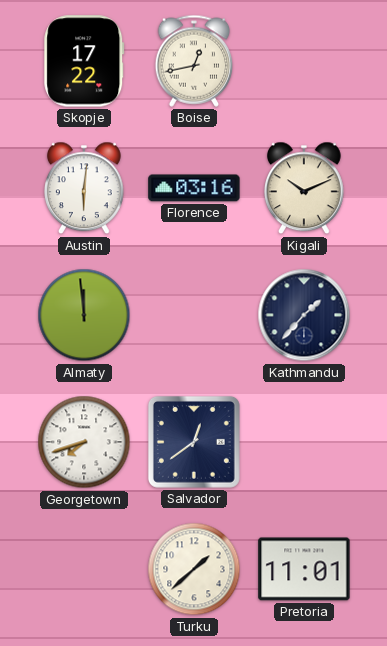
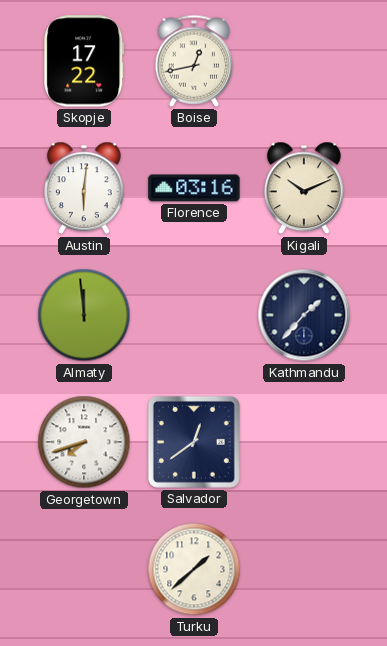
Pretoria: 11:01 -> none (304, 569)
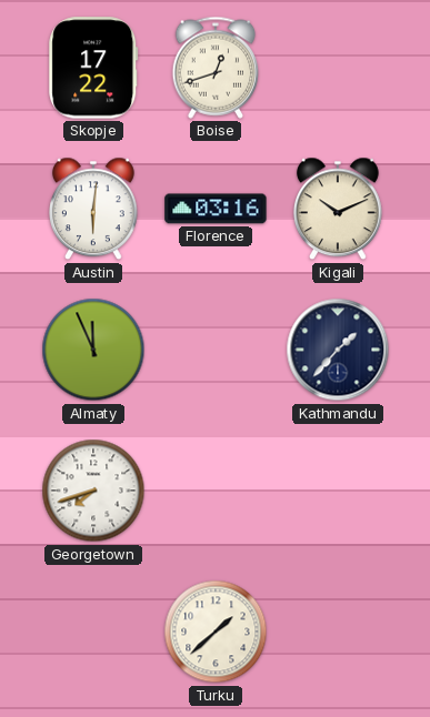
Boise: 12:43 -> 12:42 (216, 68)
Almaty: 11:59 -> 11:56 (93, 350)
Salvador: 12:39 -> none (194, 442)
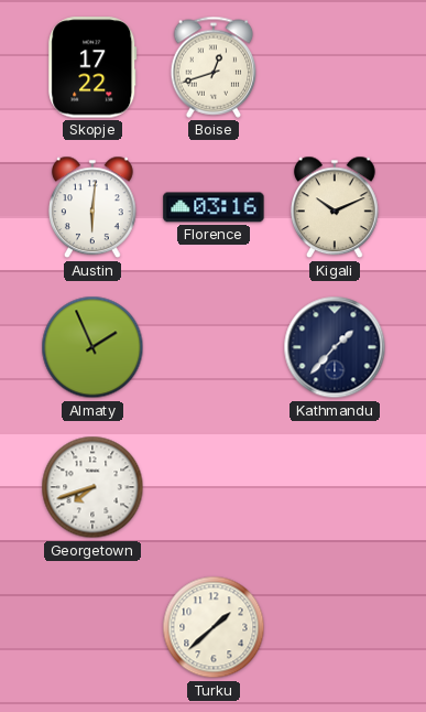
Almaty: 11:56 -> 1:56 (92, 347)
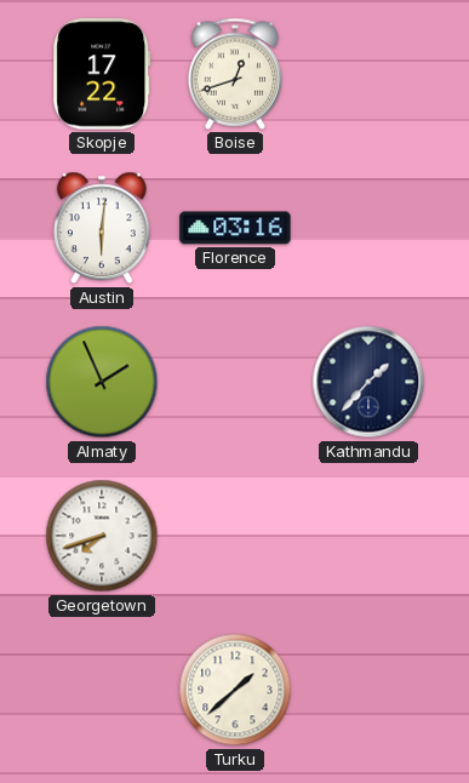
Kigali: 10:11 -> none (336, 207)
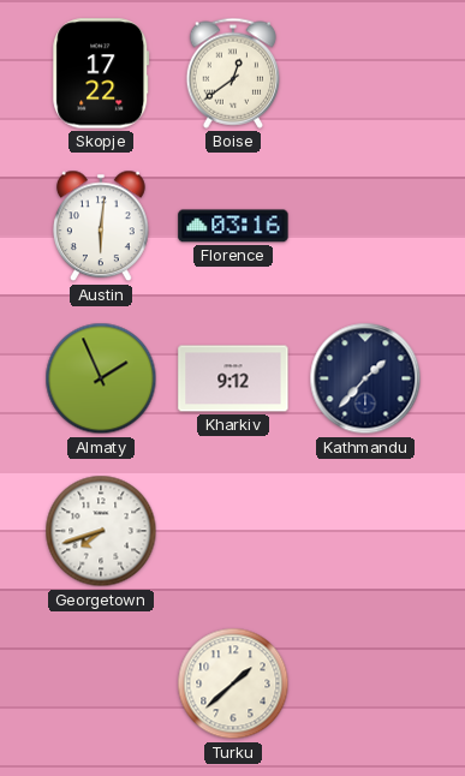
Boise: 12:42 -> 12:39 (233, 73)
Kharkiv: none -> 9:12 (233, 378)
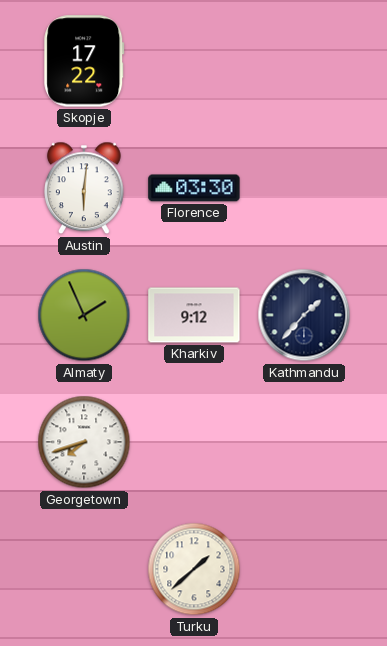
Boise: 12:39 -> none (233, 73)
Florence: 03:16 -> 03:30 (194, 188)
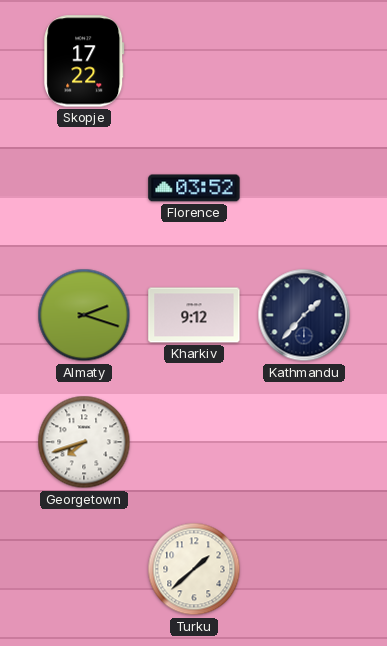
Austin: 6:01 -> none (85, 188)
Florence: 03:30 -> 03:52 (194, 188)
Almaty: 1:56 -> 2:18 (84, 315)
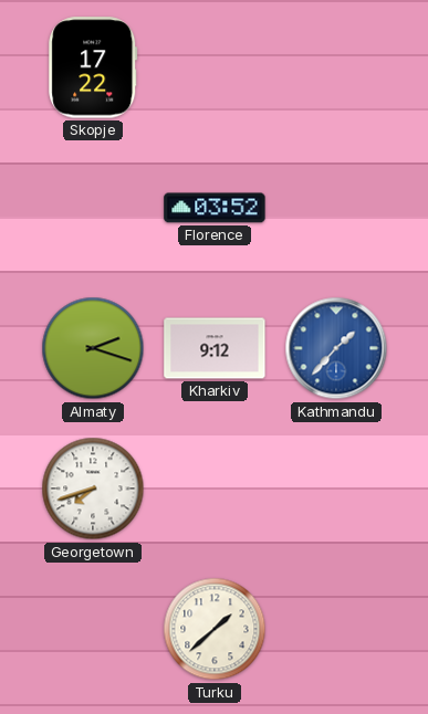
Kathmandu dial: navy -> blue (336, 348)
